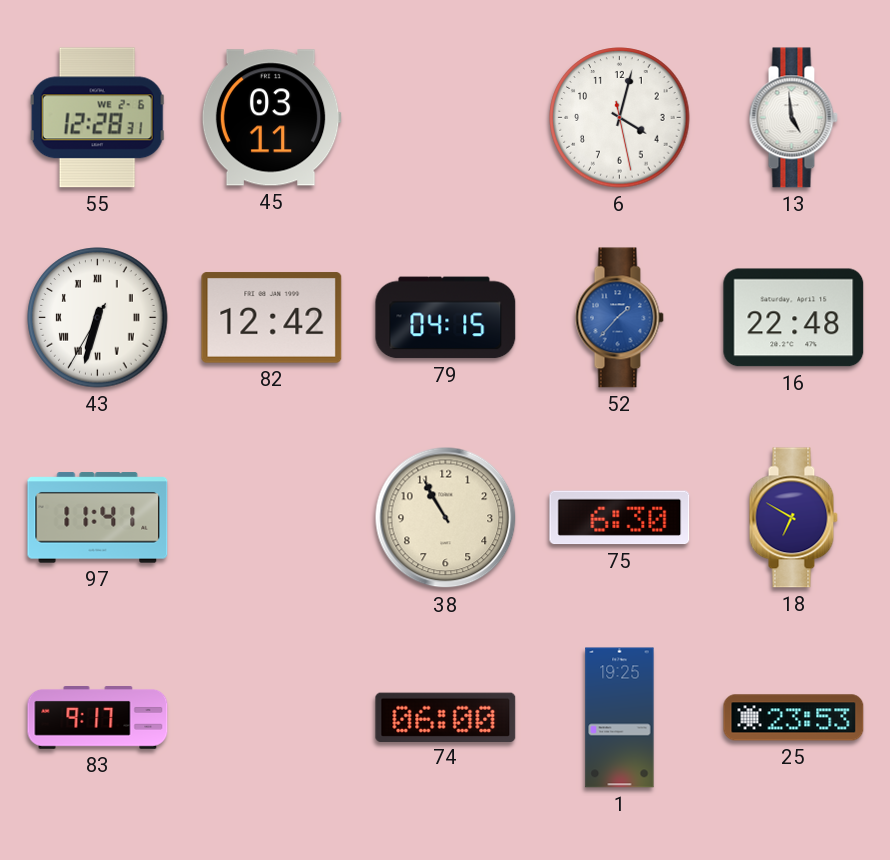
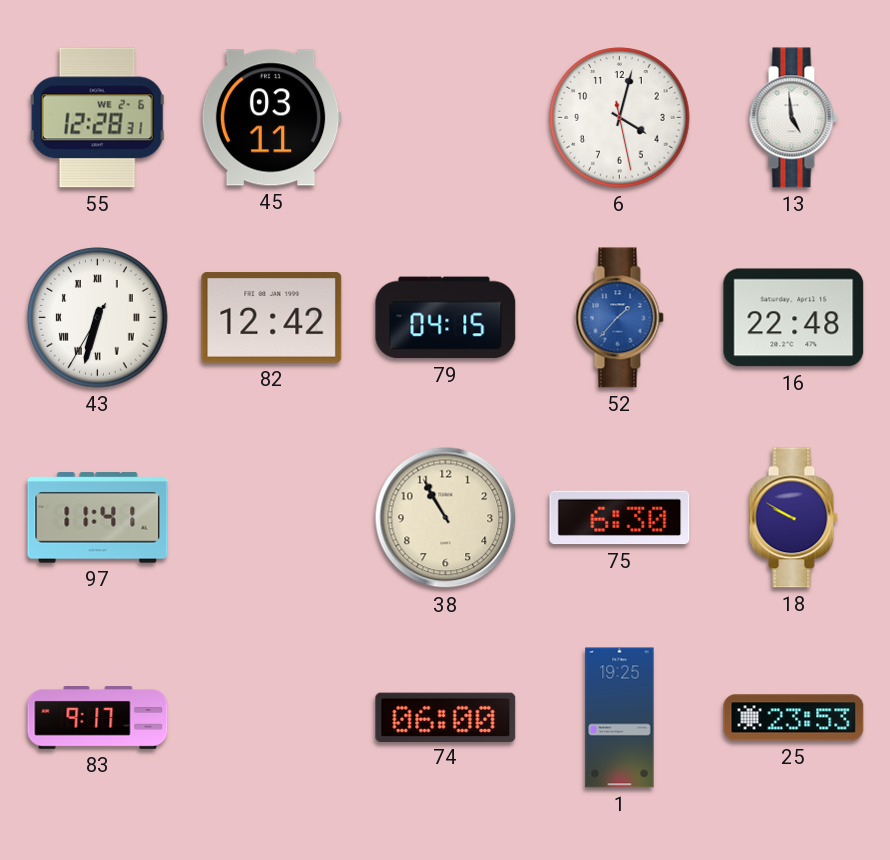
18: 6:50 -> 9:50 (793, 518)
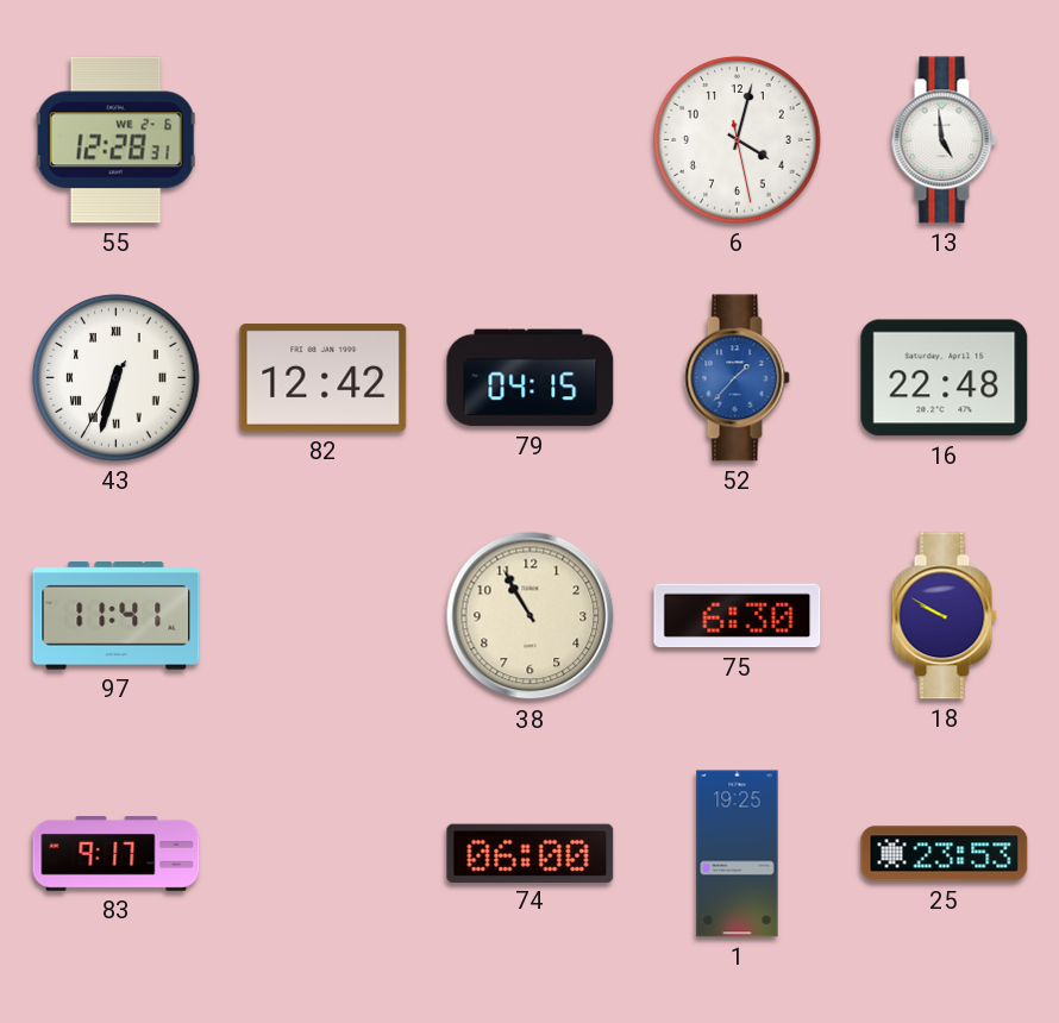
45: 03:11 -> none (271, 118)
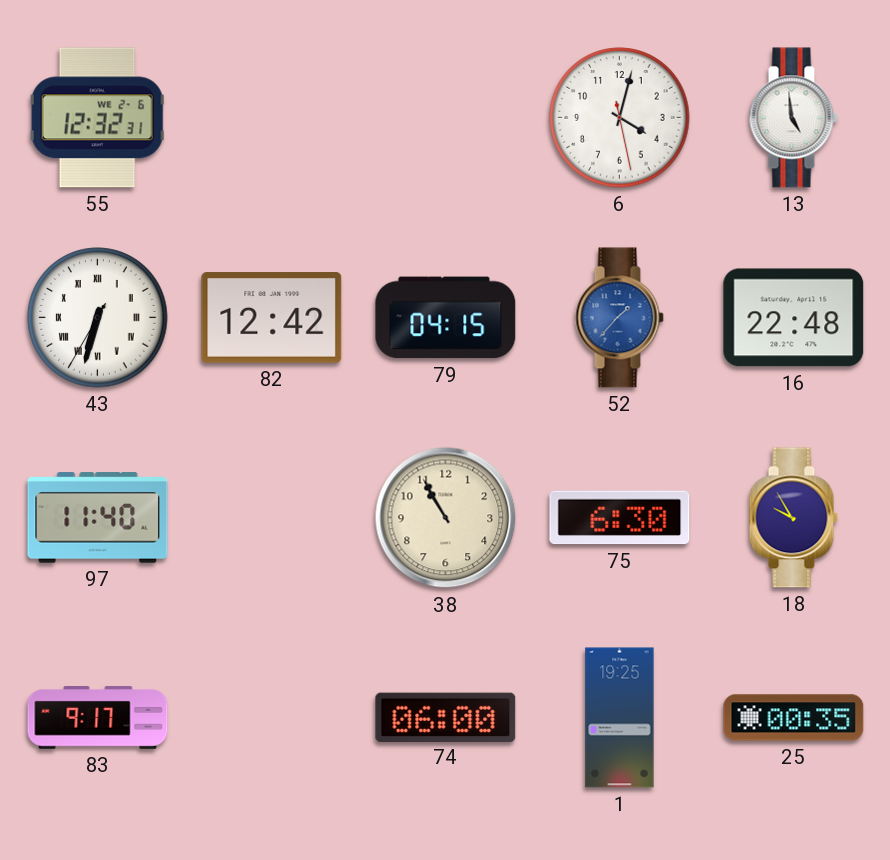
55: 12:28 -> 12:32 (98, 118)
97: 11:41 -> 11:40 (98, 518)
18: 9:50 -> 9:55 (793, 518)
25: 23:53 -> 00:35 (794, 718)
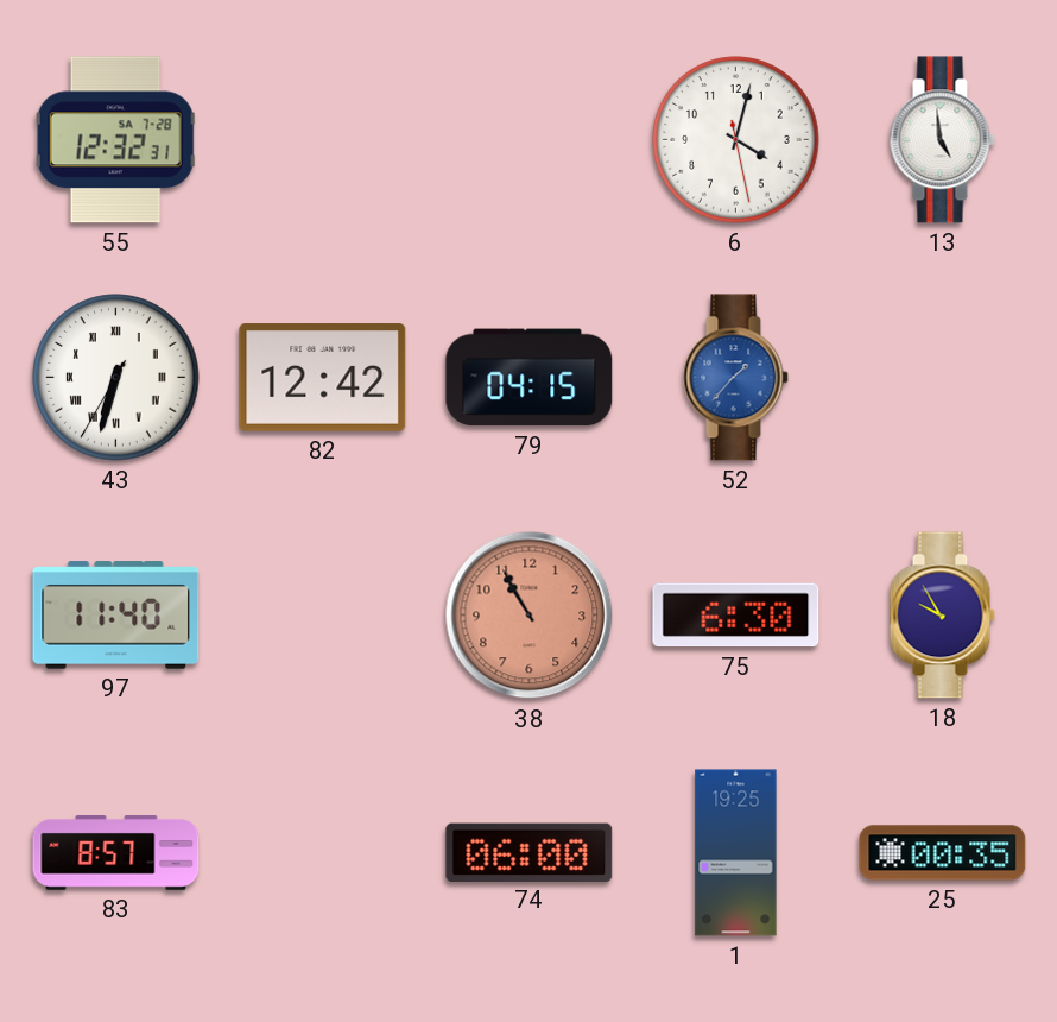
55 date: WE 2-6 -> SA 7-28 (116, 140)
16: 22:48 -> none (794, 318)
38 dial: cream -> salmon (530, 616)
83: 9:17 -> 8:57 (116, 853)
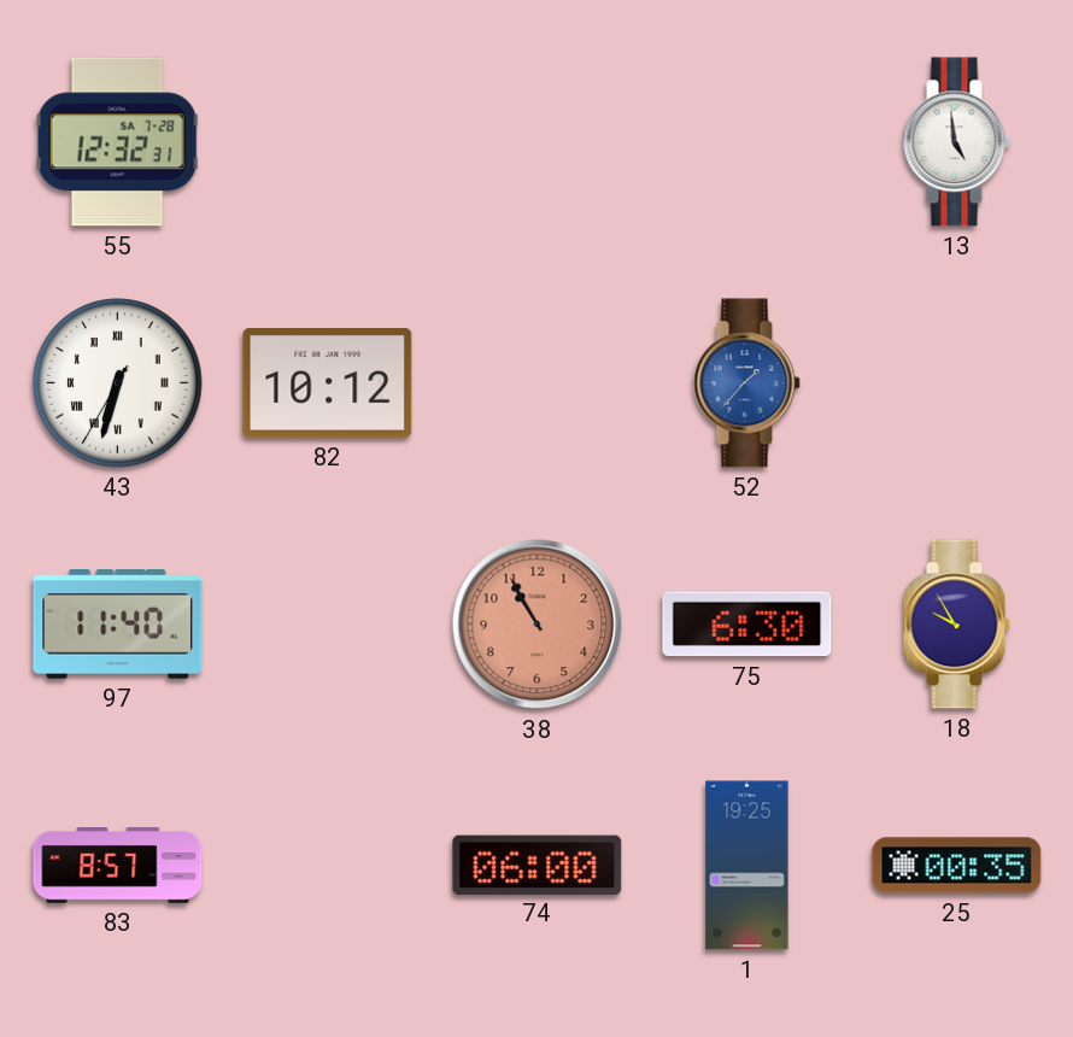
6: 4:02 -> none (736, 140)
82: 12:42 -> 10:12 (328, 383)
79: 04:15 -> none (530, 378)
